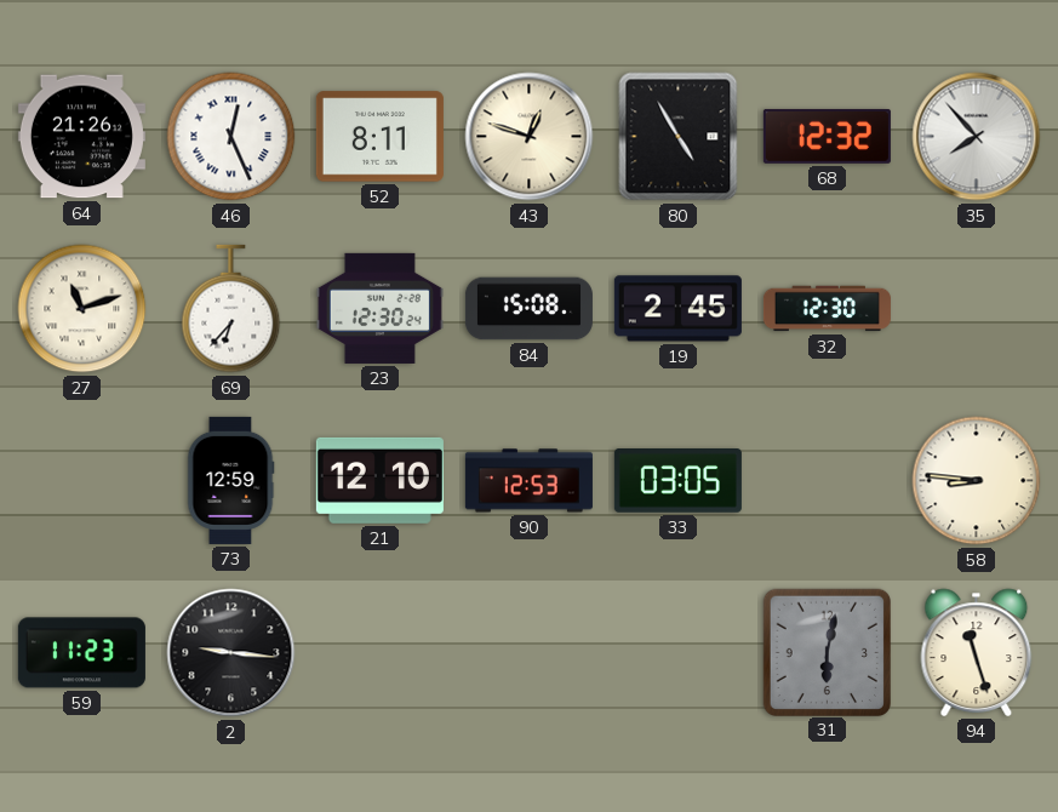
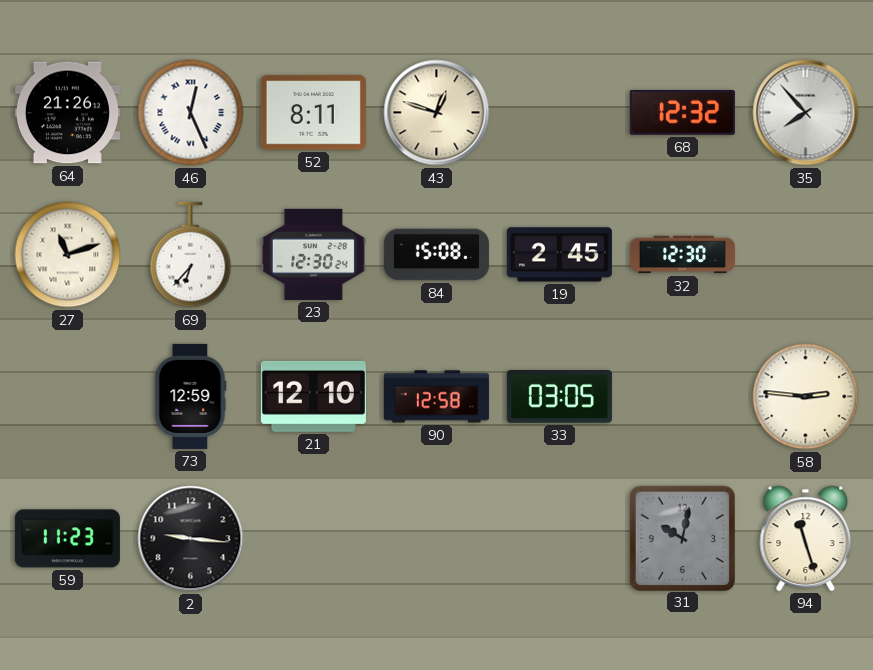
80: 4:55 -> none (679, 137)
90: 12:53 -> 12:58 (436, 397)
58: 8:46 -> 2:46 (806, 397)
31: 6:02 -> 10:02 (682, 538)
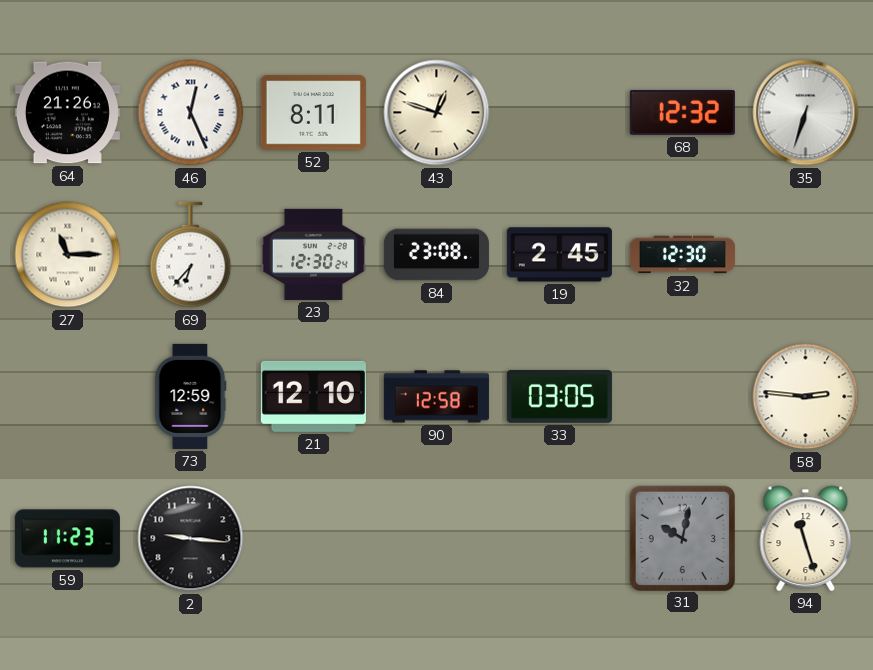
35: 7:53 -> 6:33 (806, 113)
27: 11:12 -> 11:15 (68, 255)
84: 15:08 -> 23:08 (436, 255)
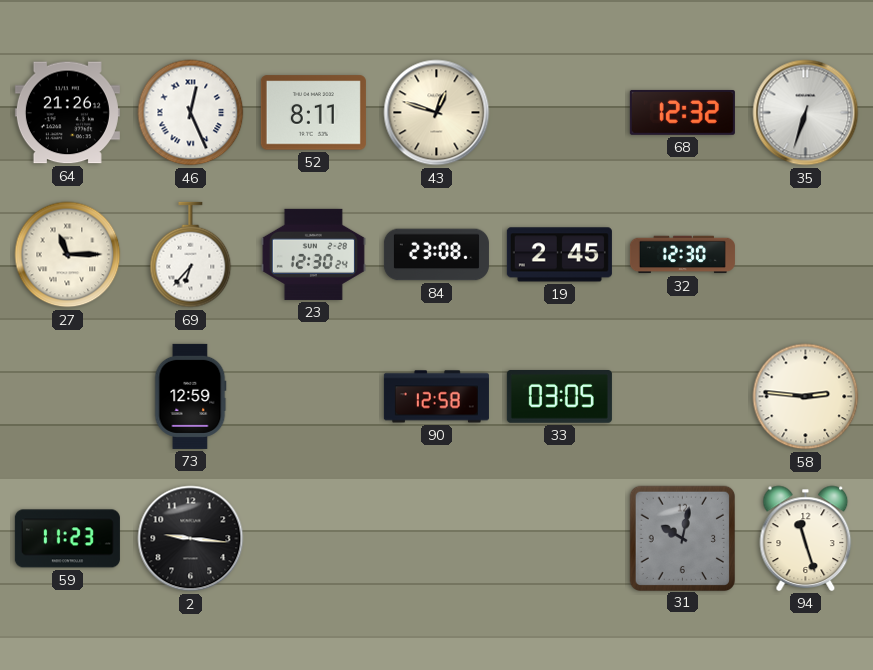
21: 12:10 -> none (313, 396)
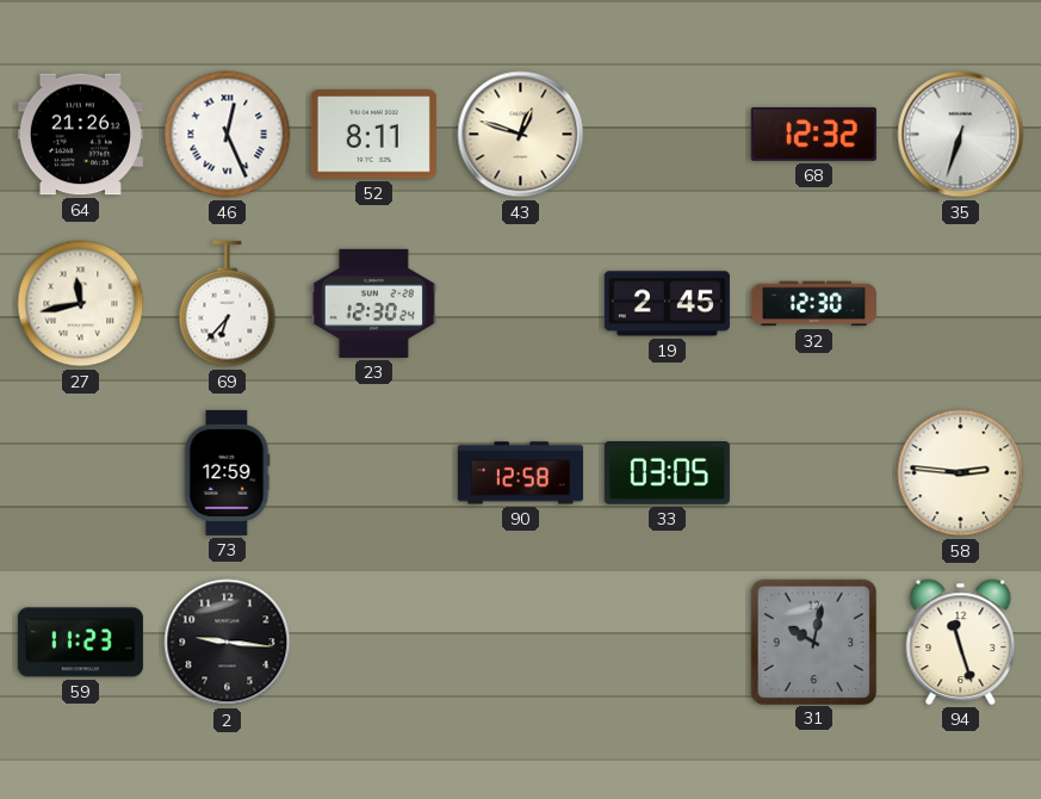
27: 11:15 -> 11:43 (81, 304)
84: 23:08 -> none (436, 255)
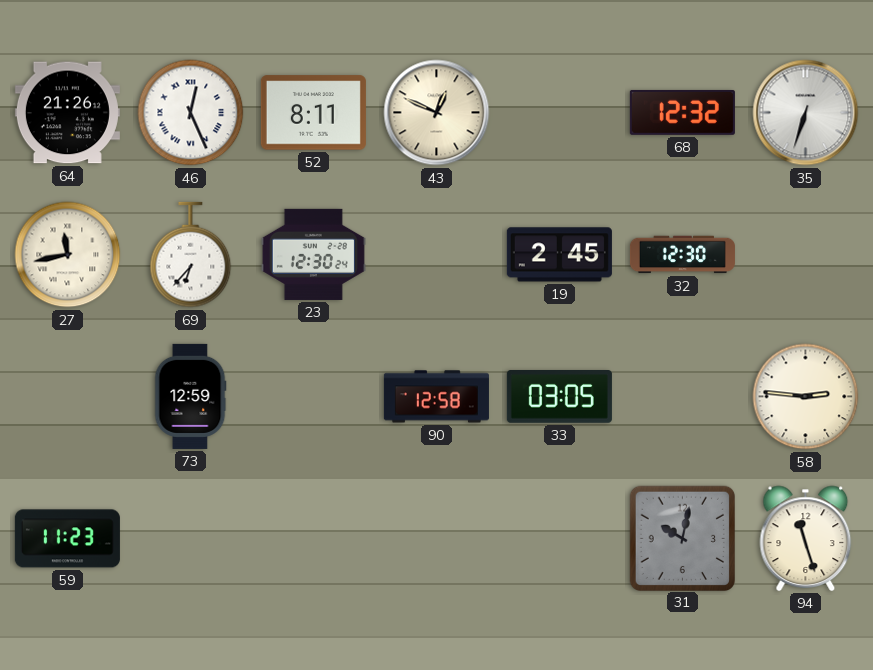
43: 12:48 -> 12:49 (437, 113)
2: 9:16 -> none (228, 643)
